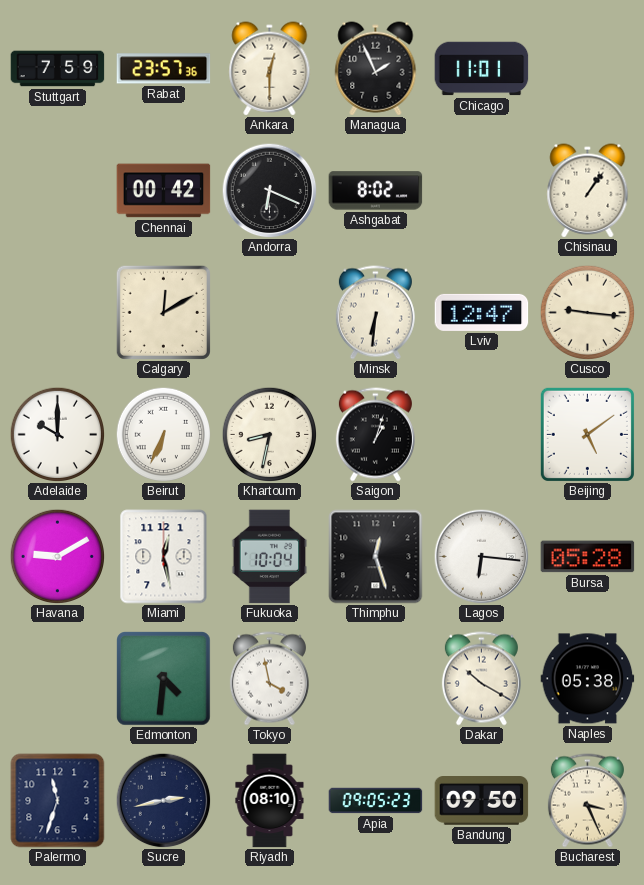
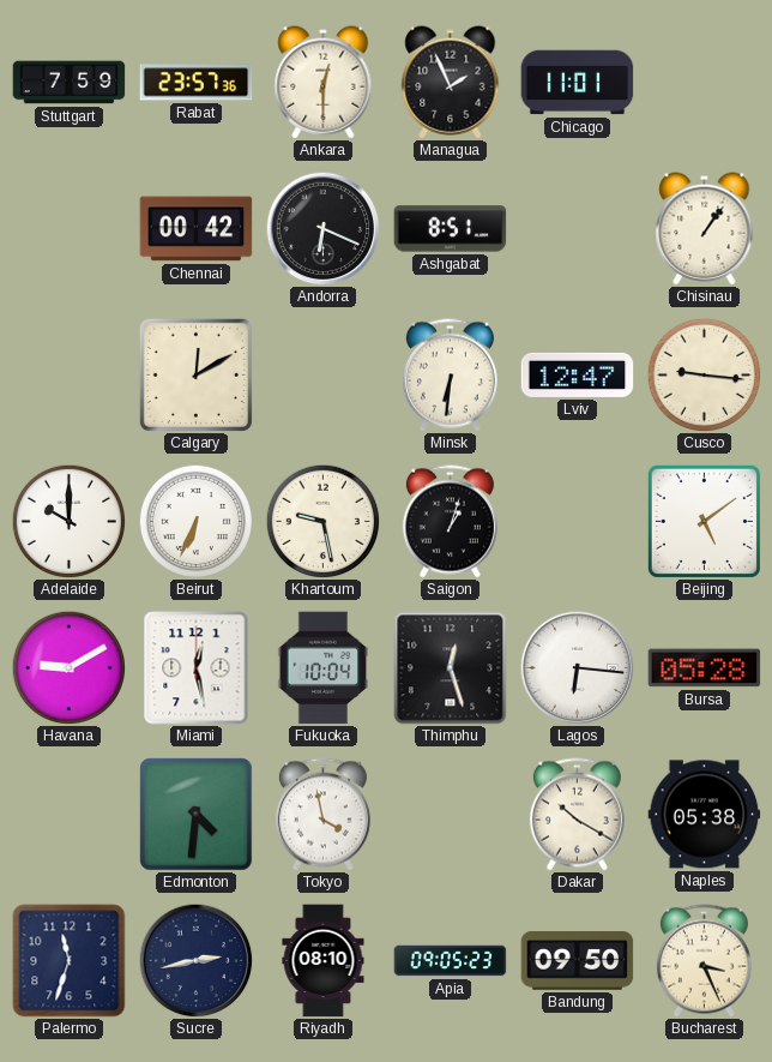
Ashgabat: 8:02 -> 8:51 (451, 229)
Khartoum: 8:32 -> 9:28 (322, 521)
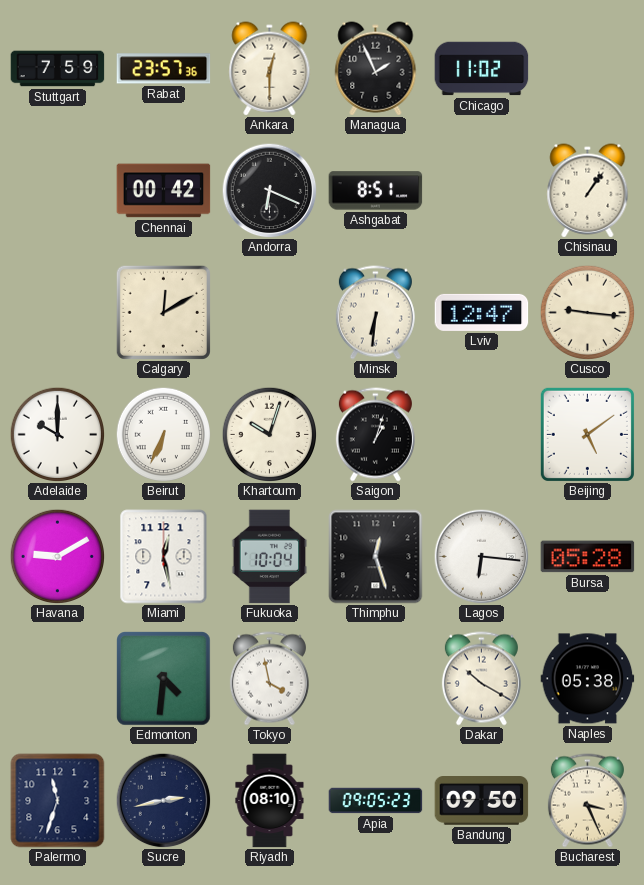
Chicago: 11:01 -> 11:02 (482, 69)
Khartoum: 9:28 -> 10:03 (269, 434)
